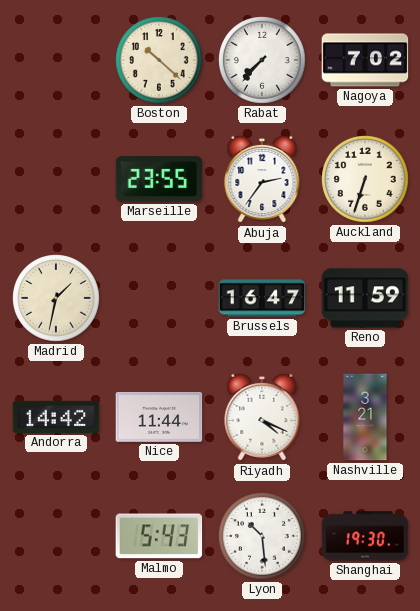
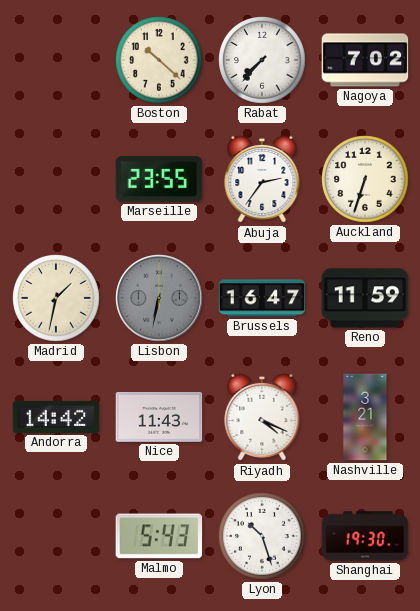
Lisbon: none -> 6:32 (159, 298)
Nice: 11:44 -> 11:43 (159, 417)
Lyon: 10:29 -> 10:27 (262, 536)
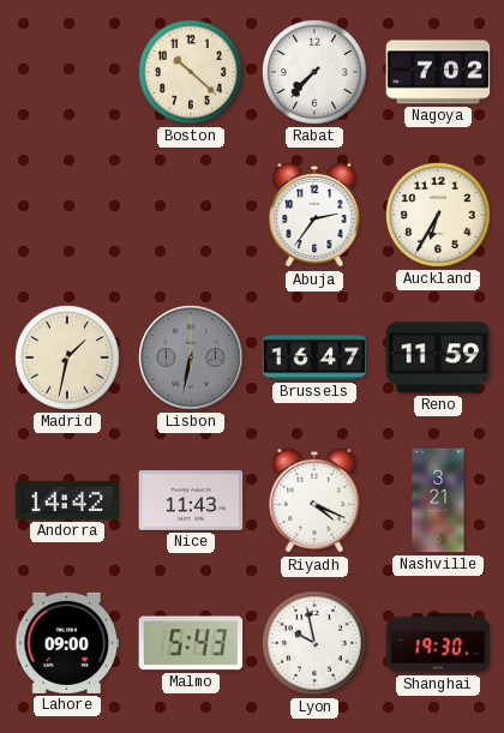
Marseille: 23:55 -> none (159, 179)
Auckland: 6:33 -> 6:35 (438, 215)
Lahore: none -> 09:00 (67, 643)
Lyon: 10:27 -> 9:58 (314, 643)
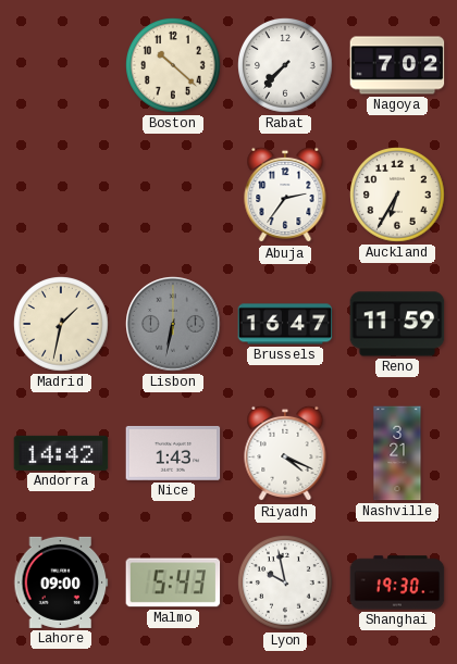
Nice: 11:43 -> 1:43 (173, 453)
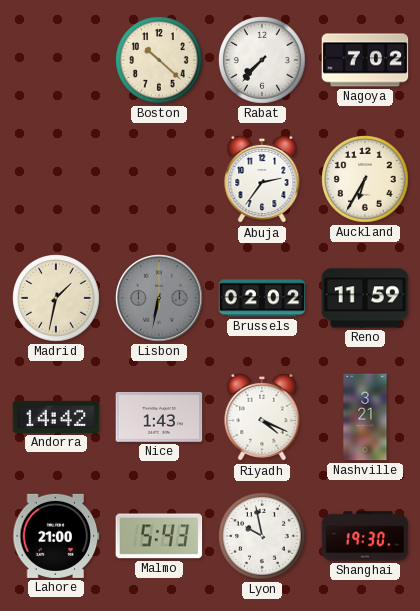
Brussels: 16:47 -> 02:02 (262, 298)
Lahore: 09:00 -> 21:00 (56, 536)
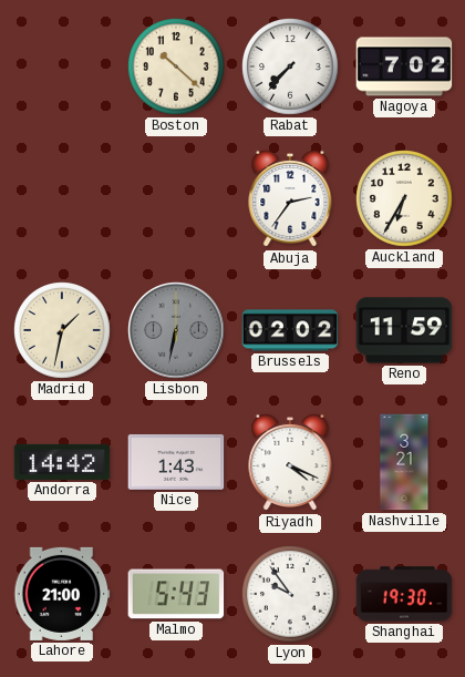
Lyon: 9:58 -> 9:54 (290, 594)
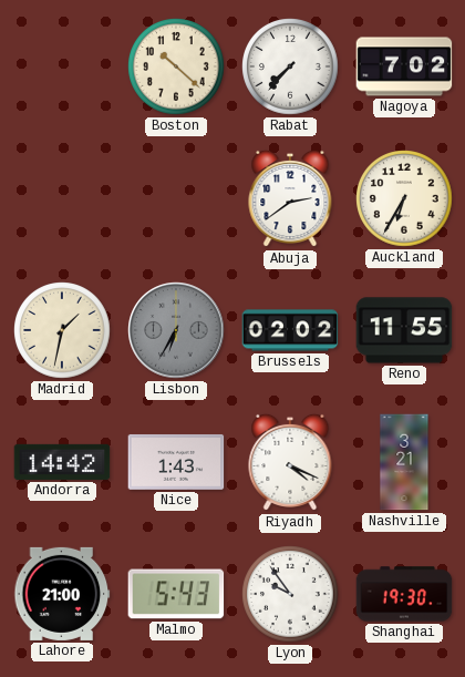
Abuja: 2:36 -> 2:39 (290, 198)
Lisbon: 6:32 -> 6:35 (176, 330)
Reno: 11:59 -> 11:55 (404, 330)
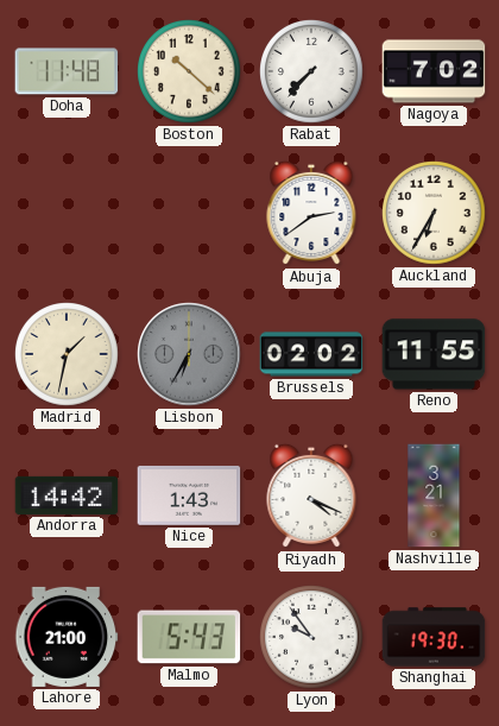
Doha: none -> 11:48 (67, 71)
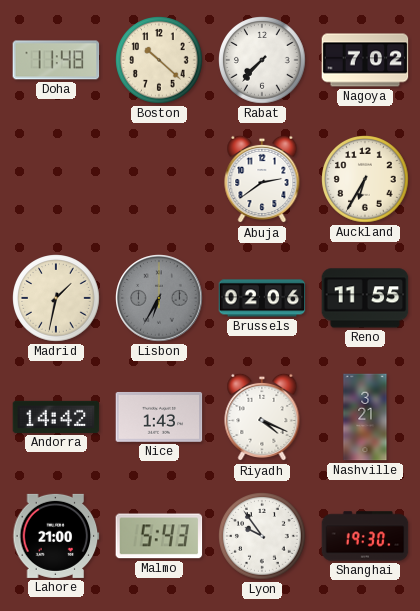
Brussels: 02:02 -> 02:06 (262, 298)
